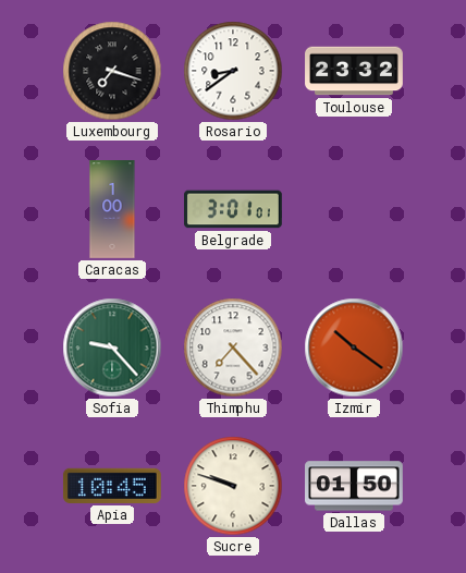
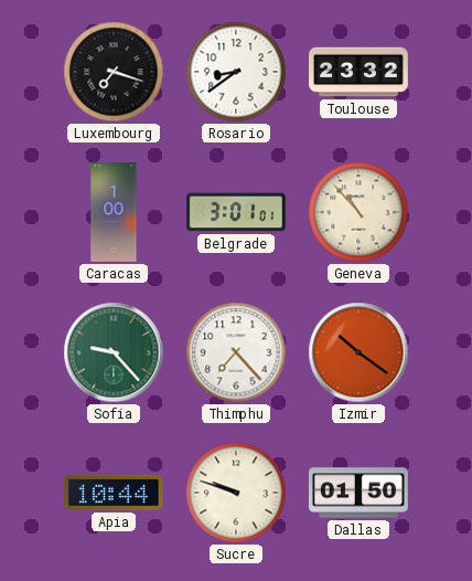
Geneva: none -> 10:53 (358, 212)
Apia: 10:45 -> 10:44 (114, 493)
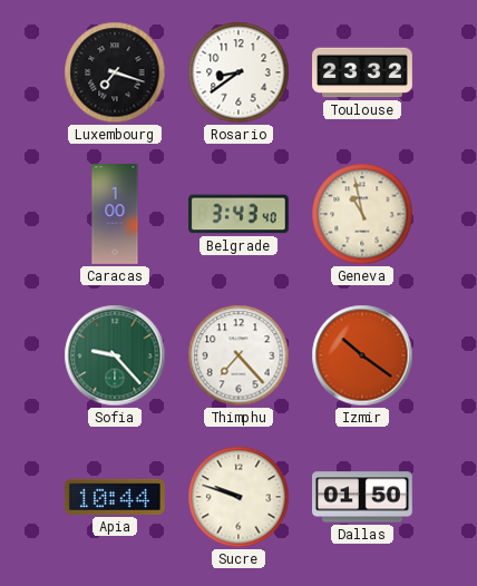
Belgrade: 3:01 -> 3:43 (240, 214)
Geneva: 10:53 -> 10:58 (362, 214)
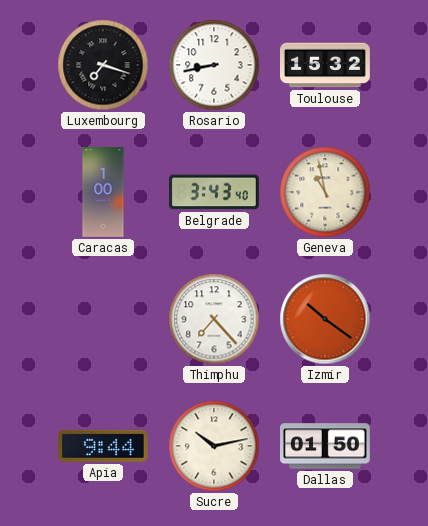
Rosario: 8:39 -> 8:43 (214, 65)
Toulouse: 23:32 -> 15:32 (325, 65)
Sofia: 9:23 -> none (115, 355)
Apia: 10:44 -> 9:44 (103, 446)
Sucre: 9:48 -> 10:13 (214, 446)
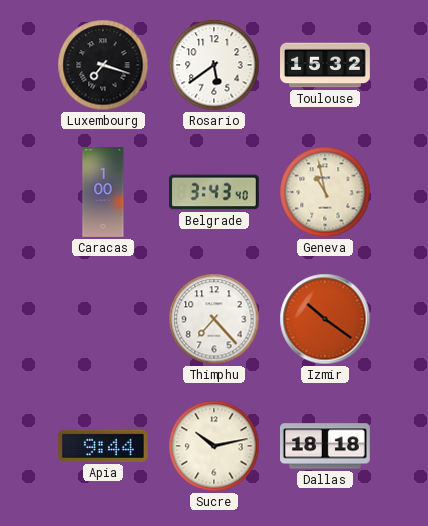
Rosario: 8:43 -> 5:39 (214, 65)
Dallas: 01:50 -> 18:18 (326, 446)
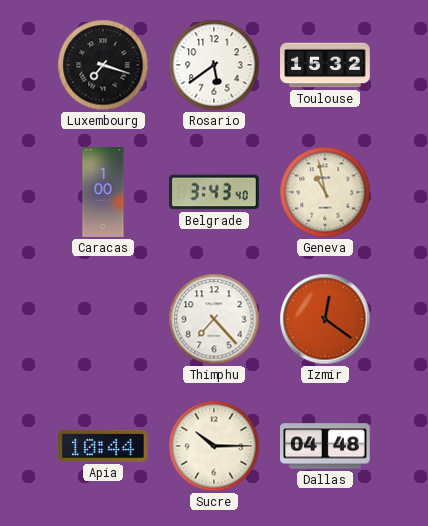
Izmir: 10:21 -> 12:21 (325, 319)
Apia: 9:44 -> 10:44 (103, 446)
Sucre: 10:13 -> 10:15 (214, 446)
Dallas: 18:18 -> 04:48 (326, 446)
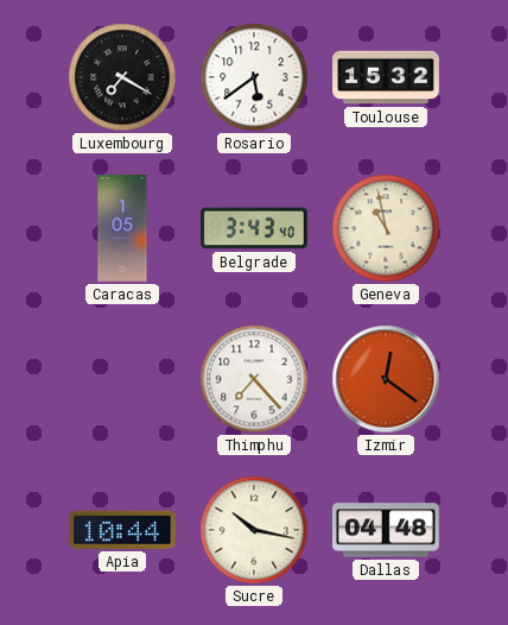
Luxembourg: 7:18 -> 7:20 (122, 77)
Caracas: 1:00 -> 1:05 (122, 228)
Sucre: 10:15 -> 10:17 (254, 530)
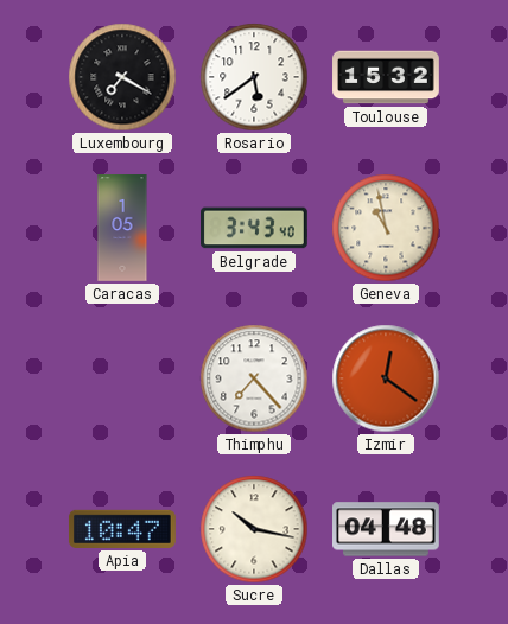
Apia: 10:44 -> 10:47 (122, 529)
